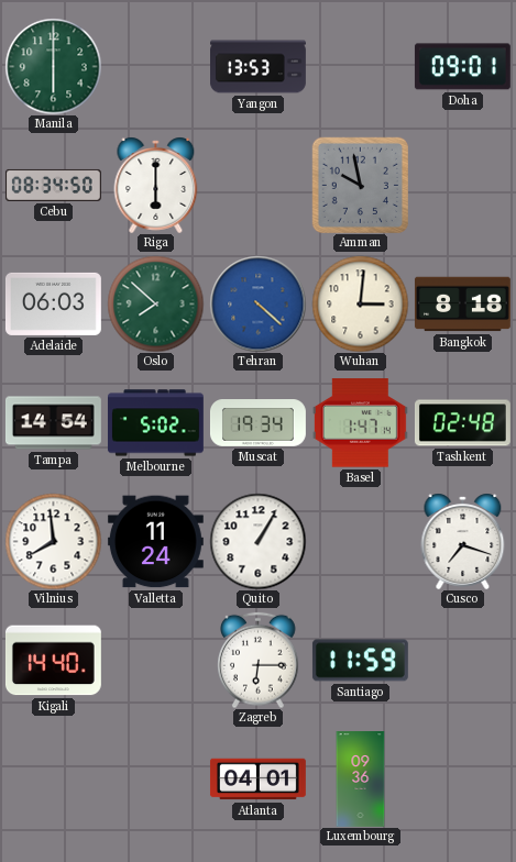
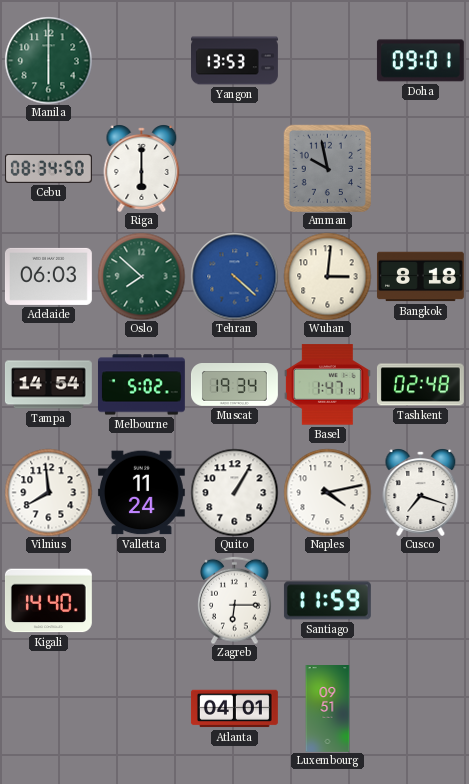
Naples: none -> 4:13 (327, 492)
Luxembourg: 09:36 -> 09:51 (328, 709)
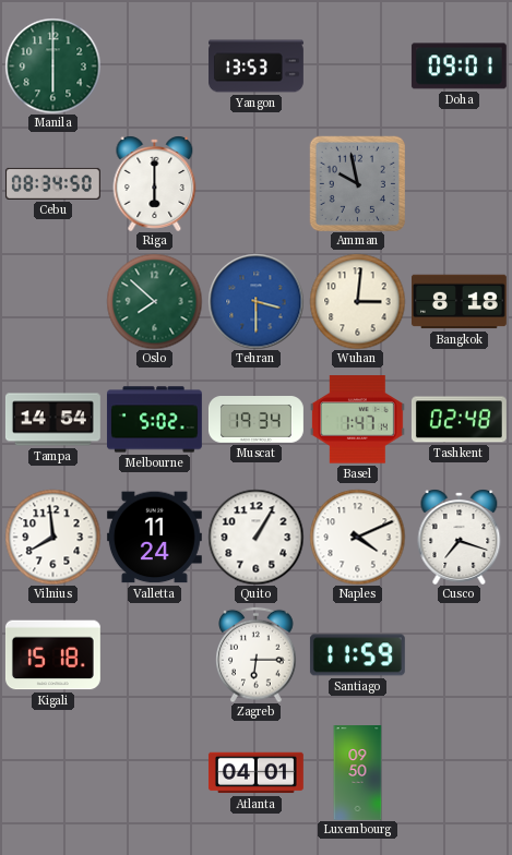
Adelaide: 06:03 -> none (48, 276)
Tehran: 4:22 -> 3:30 (255, 301)
Naples: 4:13 -> 4:11 (357, 537)
Kigali: 14:40 -> 15:18 (52, 655)
Luxembourg: 09:51 -> 09:50 (358, 773)
